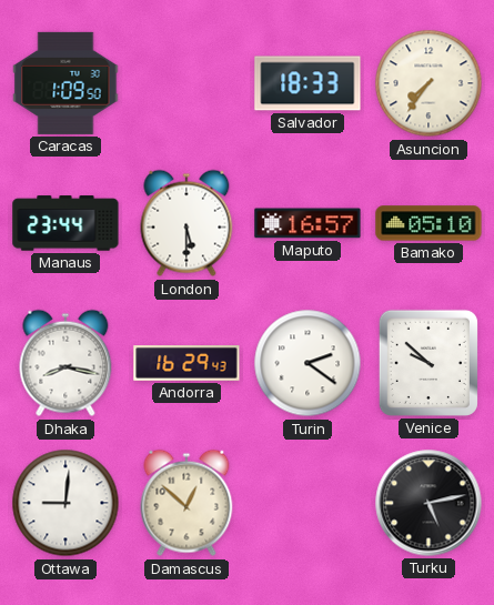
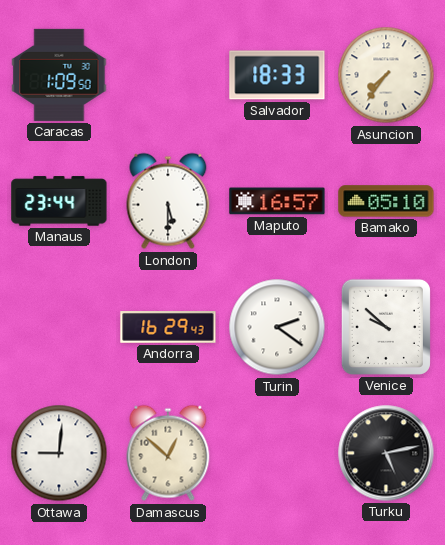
Dhaka: 8:17 -> none (65, 363)
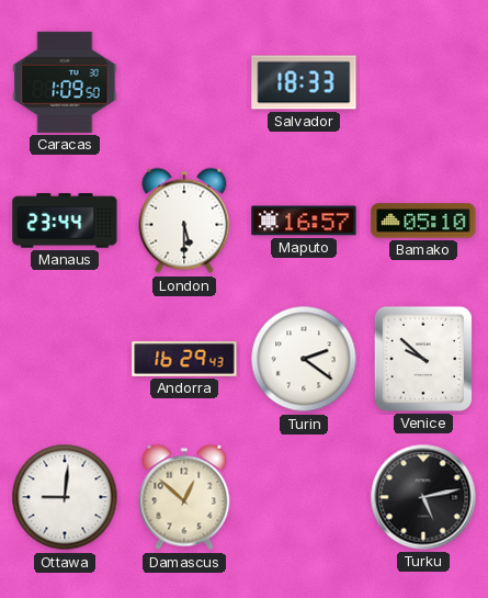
Asuncion: 7:36 -> none (386, 75)
